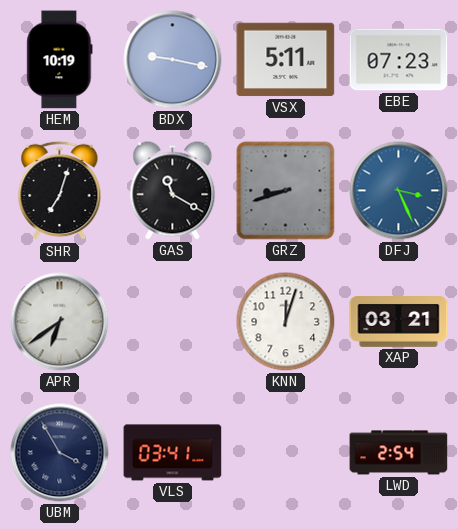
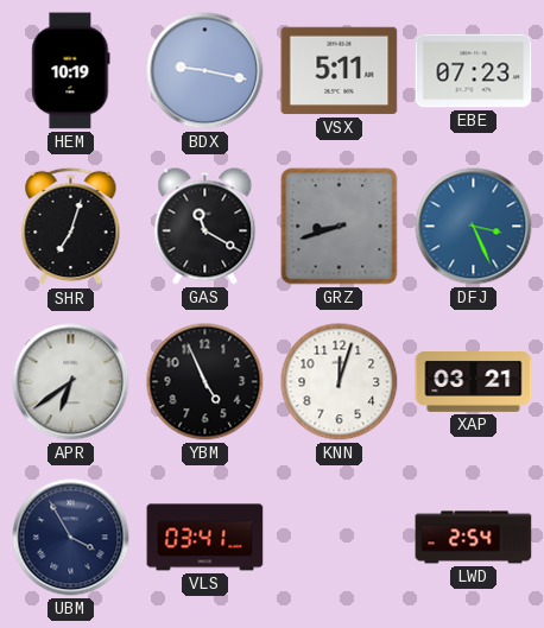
YBM: none -> 4:56 (205, 382)
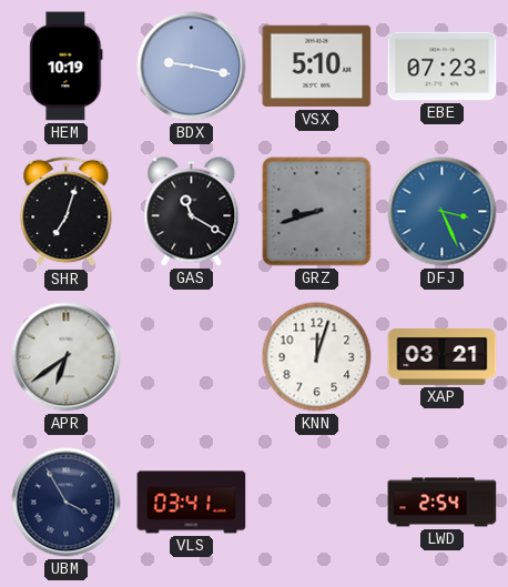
VSX: 5:11 -> 5:10 (317, 67)
YBM: 4:56 -> none (205, 382)
